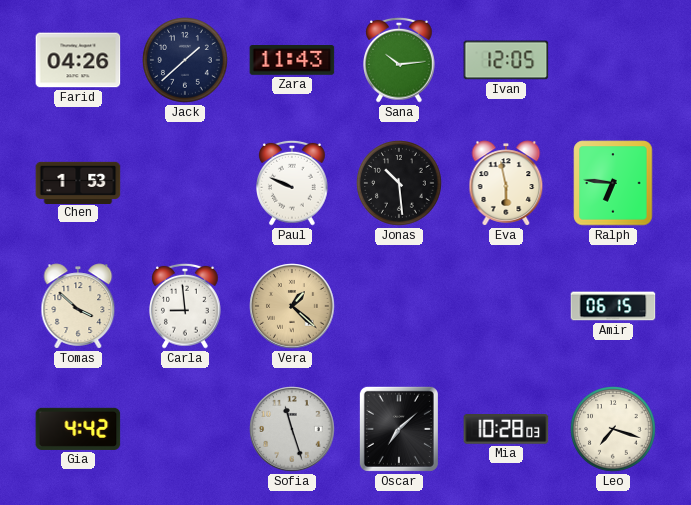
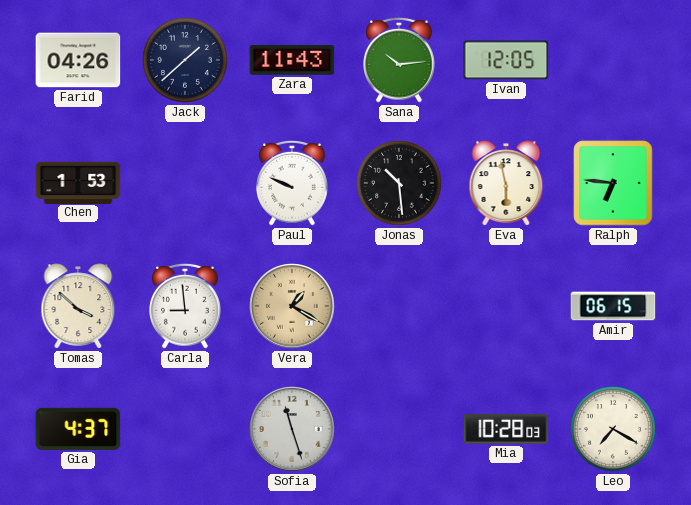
Vera: 1:22 -> 1:20 (292, 306)
Gia: 4:42 -> 4:37 (78, 429)
Oscar: 7:08 -> none (399, 429)
Leo: 7:18 -> 7:20 (613, 429)
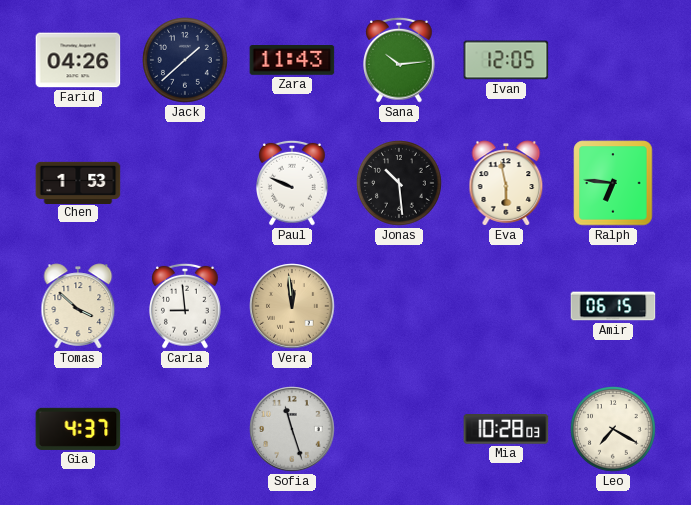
Vera: 1:20 -> 11:59 (292, 306)
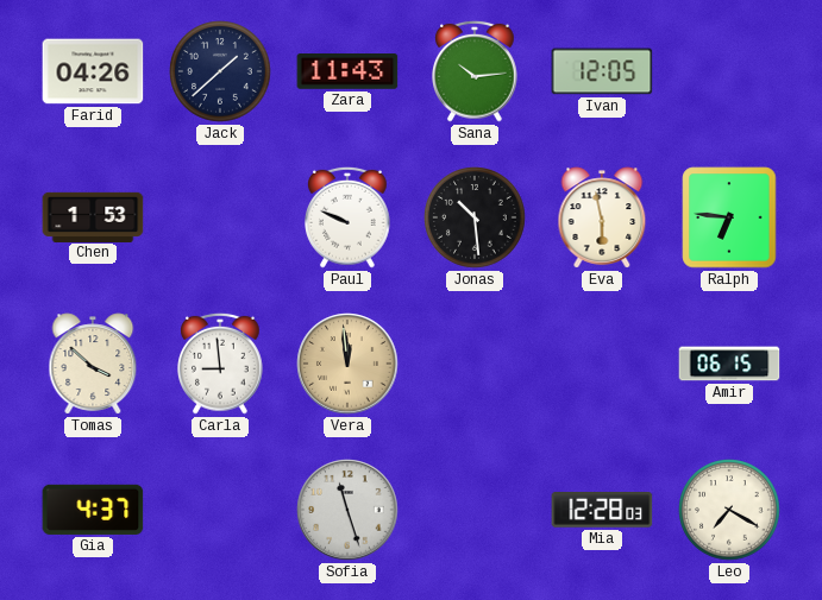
Mia: 10:28 -> 12:28 (602, 511)
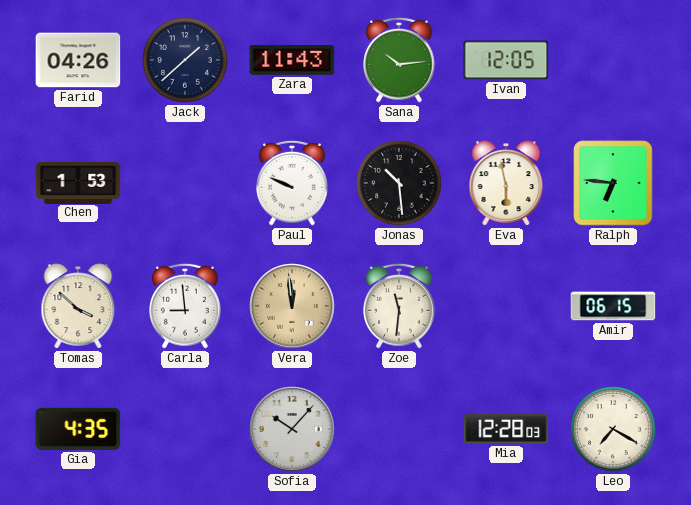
Zoe: none -> 11:31 (399, 306)
Gia: 4:37 -> 4:35 (78, 429)
Sofia: 11:27 -> 10:07 (292, 429)
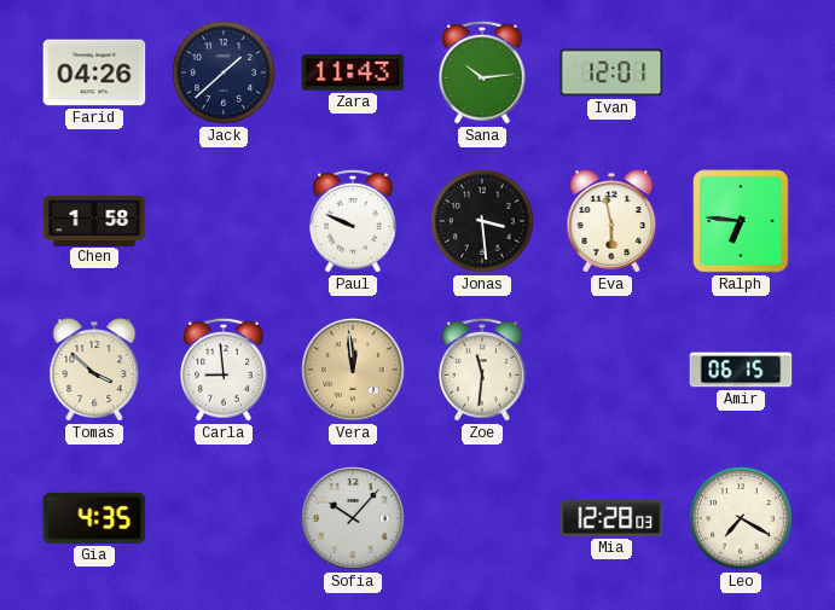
Ivan: 12:05 -> 12:01 (611, 72)
Chen: 1:53 -> 1:58 (94, 220)
Jonas: 10:29 -> 3:29 (482, 221)
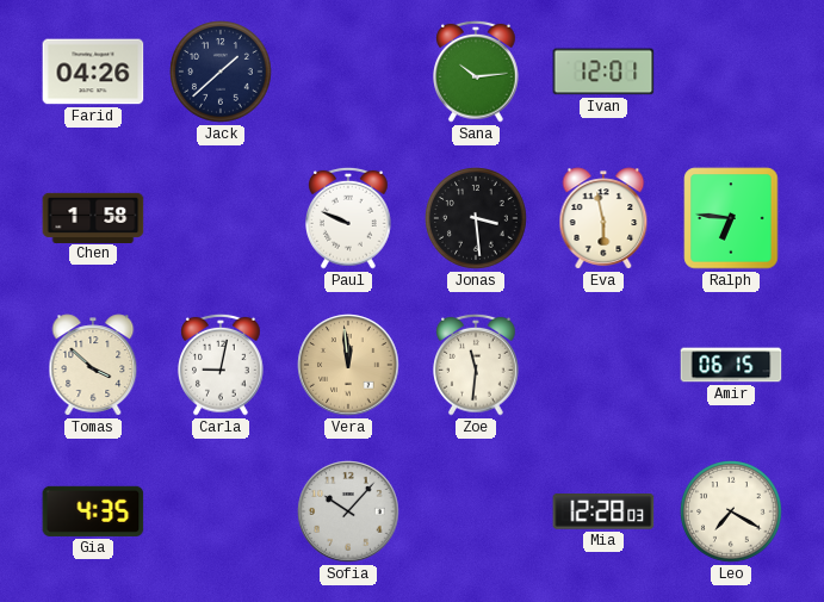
Zara: 11:43 -> none (353, 74)
Carla: 8:59 -> 9:02 (221, 365)
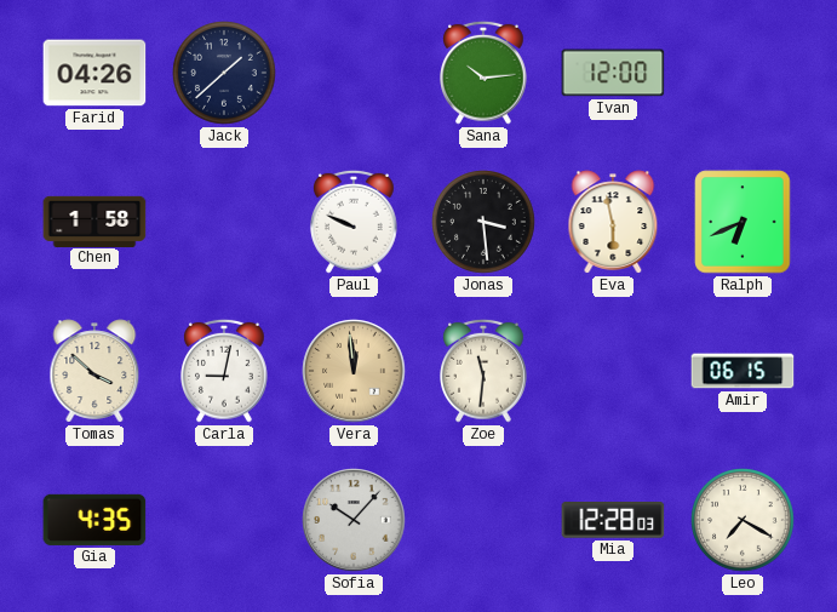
Ivan: 12:01 -> 12:00 (613, 73)
Ralph: 6:46 -> 6:41 (743, 222)
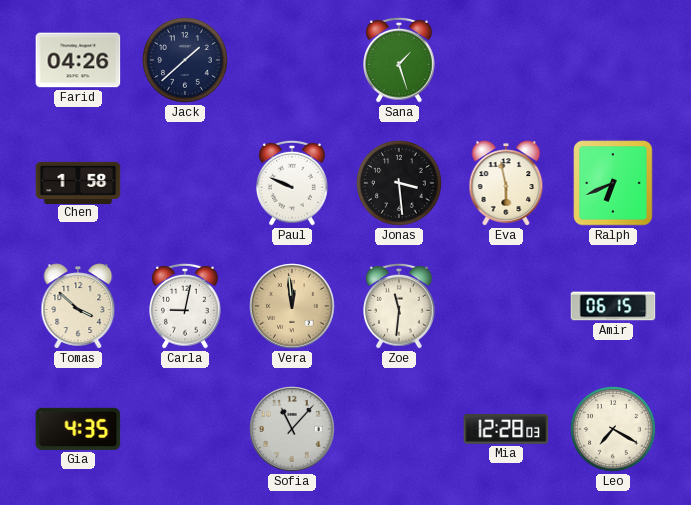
Sana: 10:14 -> 1:27 (399, 60)
Ivan: 12:00 -> none (613, 73)
Sofia: 10:07 -> 11:07 (292, 429)
